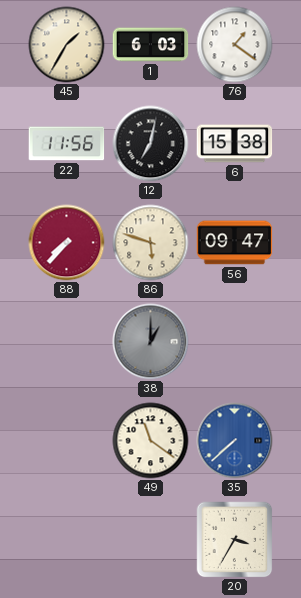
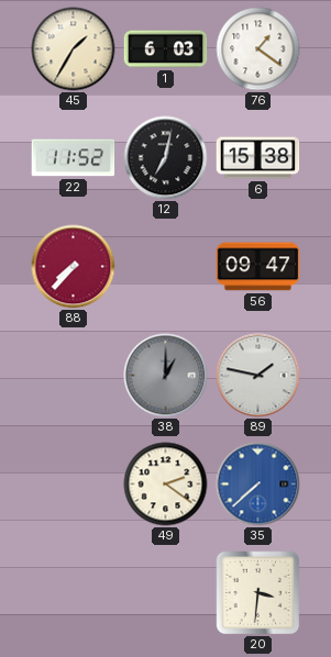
22: 11:56 -> 11:52 (74, 158)
86: 5:48 -> none (151, 243)
89: none -> 1:47 (258, 376)
49: 11:21 -> 2:21 (166, 485)
20: 3:35 -> 3:31 (257, 592)
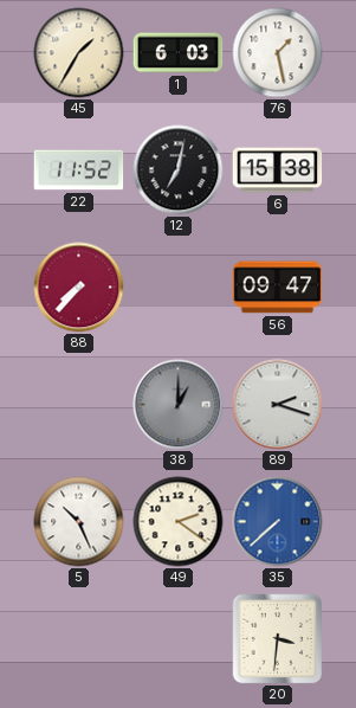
76: 1:21 -> 1:28 (278, 53)
89: 1:47 -> 2:18 (278, 405)
5: none -> 10:26 (79, 522)
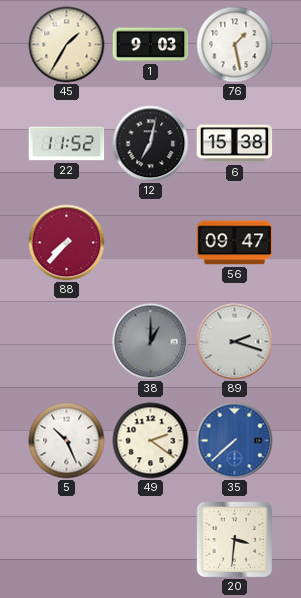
1: 6:03 -> 9:03 (151, 45)
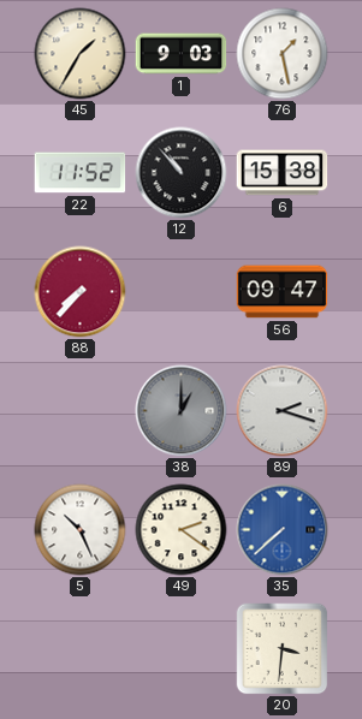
12: 7:02 -> 10:53 (182, 173)
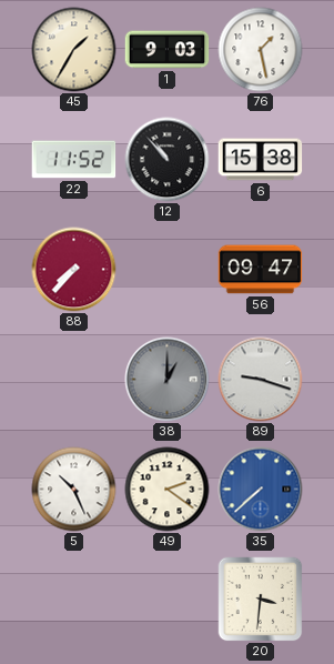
89: 2:18 -> 9:18 (261, 380)
